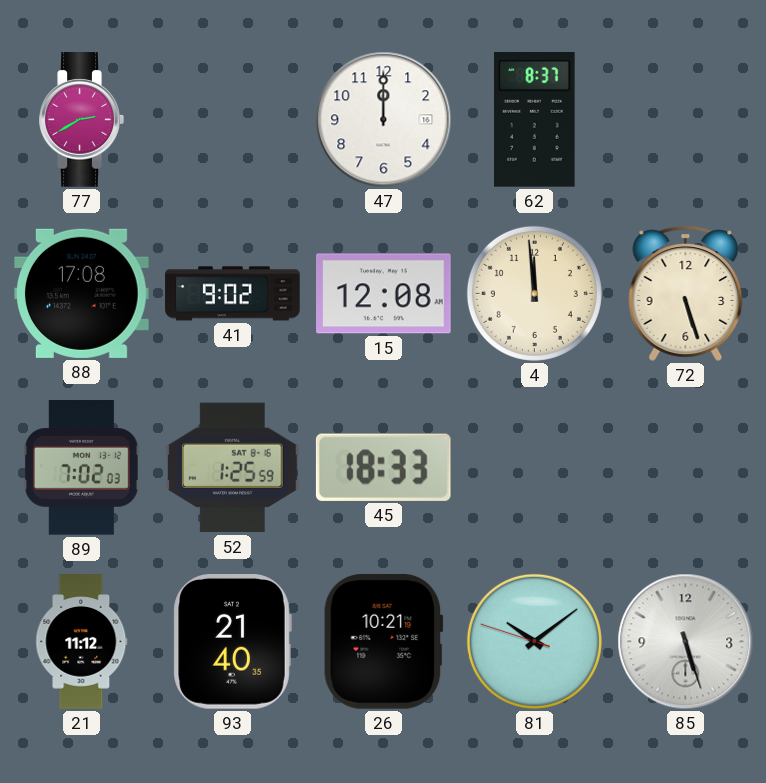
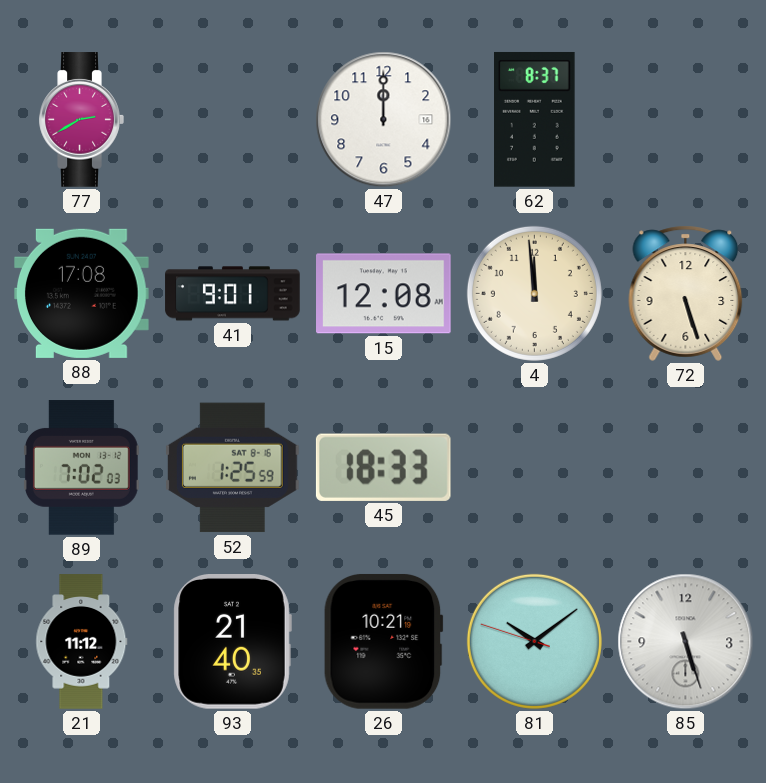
41: 9:02 -> 9:01 (233, 294)
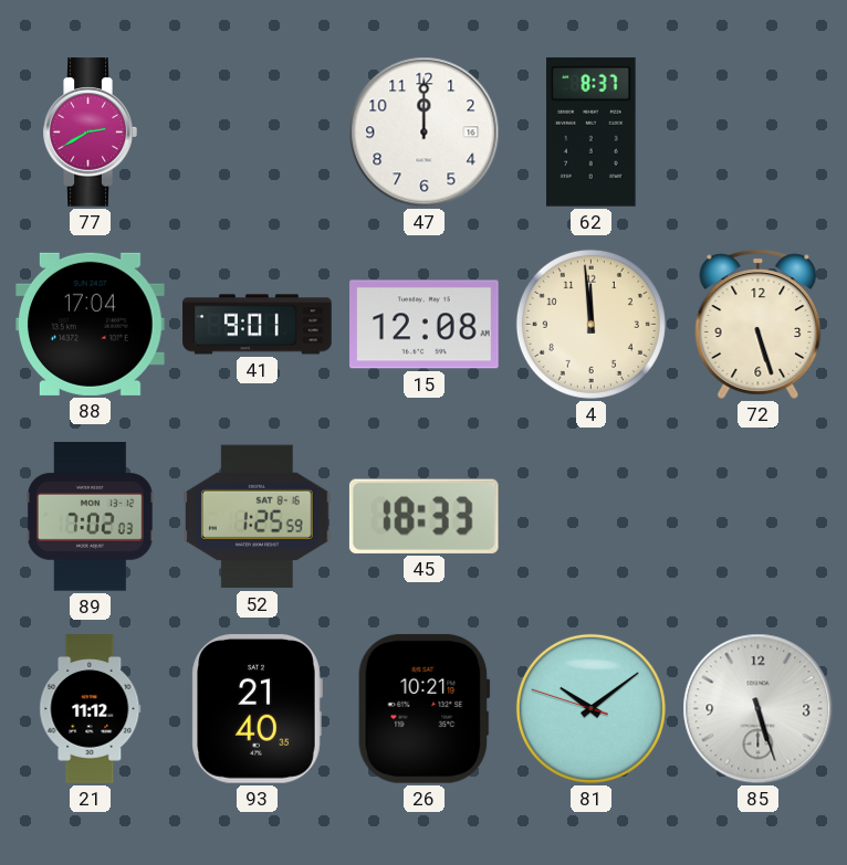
88: 17:08 -> 17:04 (91, 324)
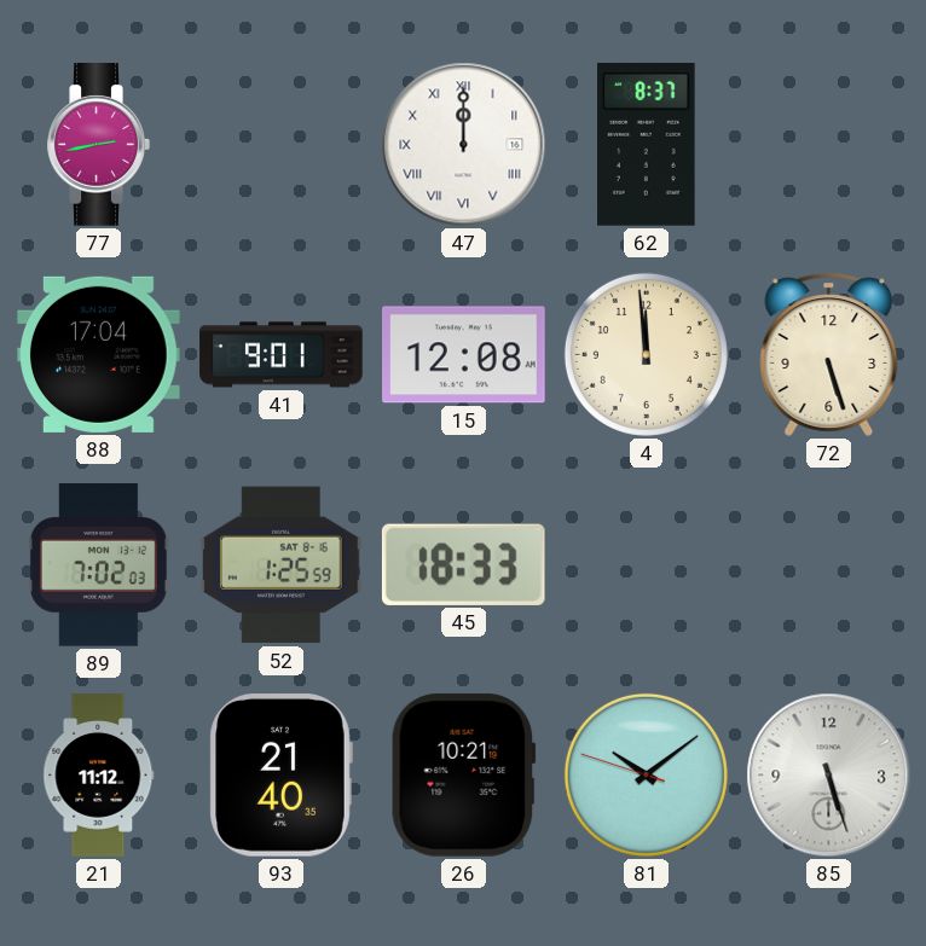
77: 2:40 -> 2:43 (98, 145)
47 numerals: Arabic -> Roman (464, 145)
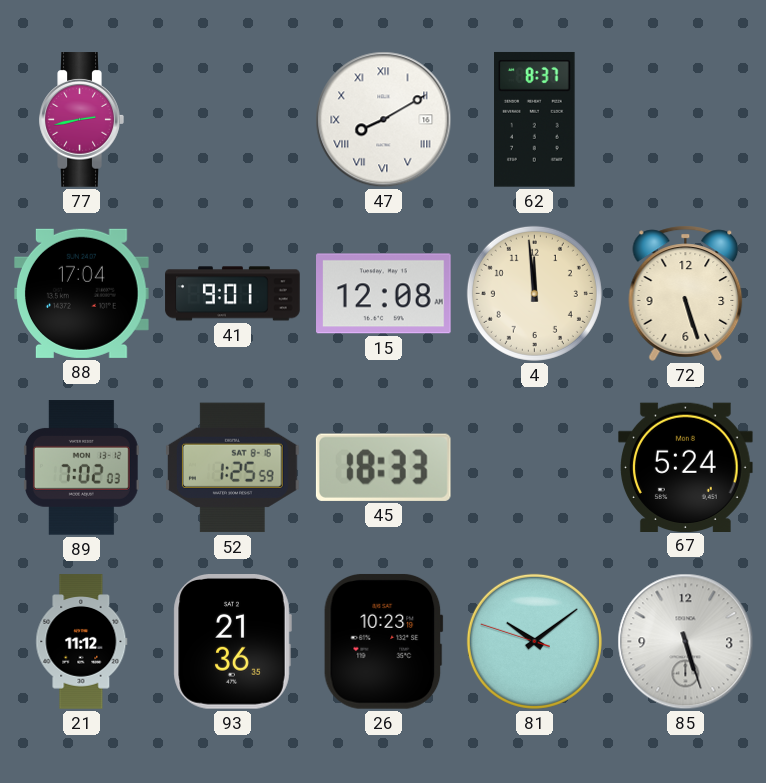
47: 12:00 -> 8:10 (384, 120)
67: none -> 5:24 (686, 467)
93: 21:40 -> 21:36 (232, 642)
26: 10:21 -> 10:23 (383, 641)
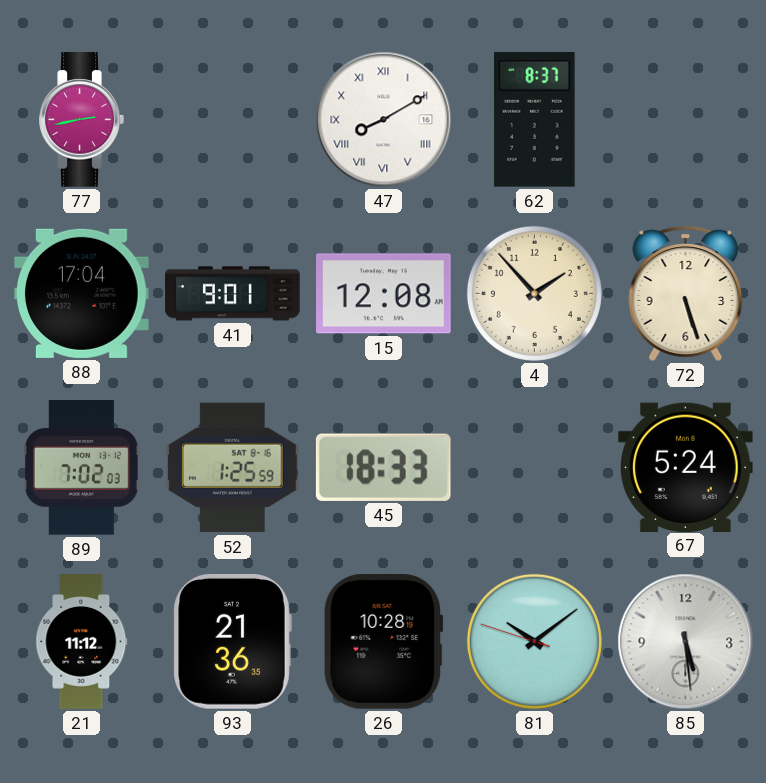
4: 11:59 -> 1:53 (534, 293)
26: 10:23 -> 10:28 (383, 641)
85: 5:27 -> 5:29 (686, 642)
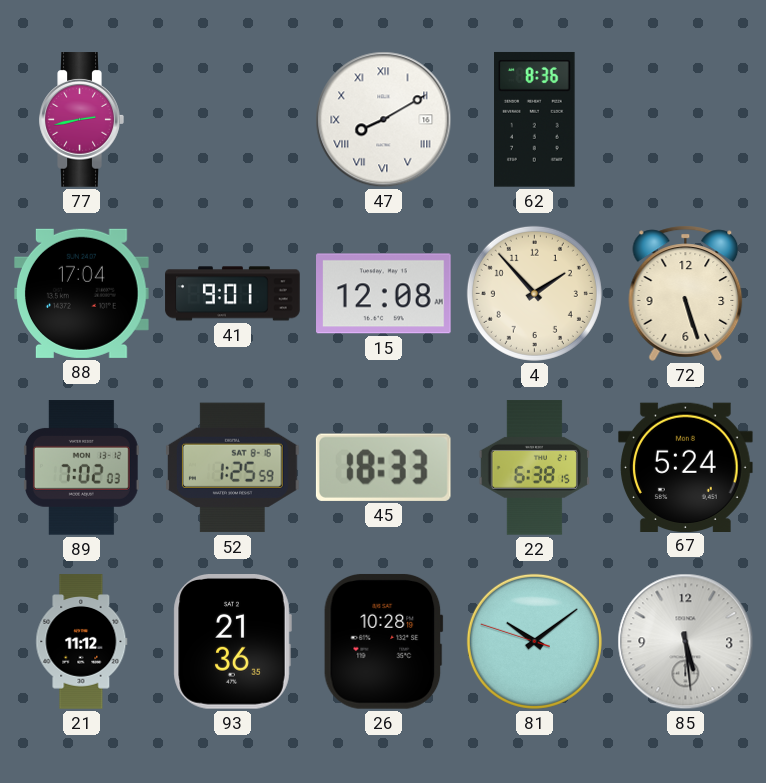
62: 8:37 -> 8:36 (535, 119)
22: none -> 6:38 (534, 468)
